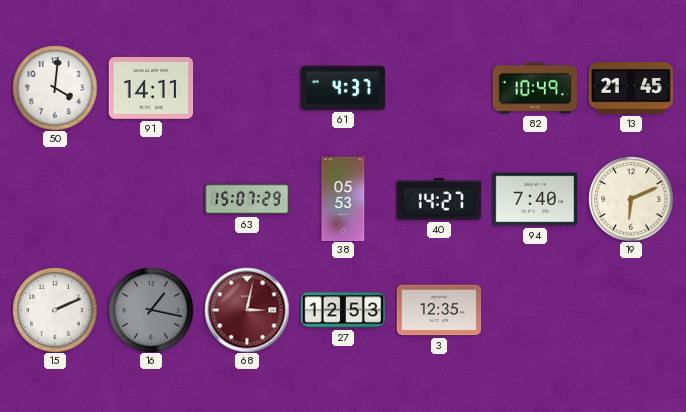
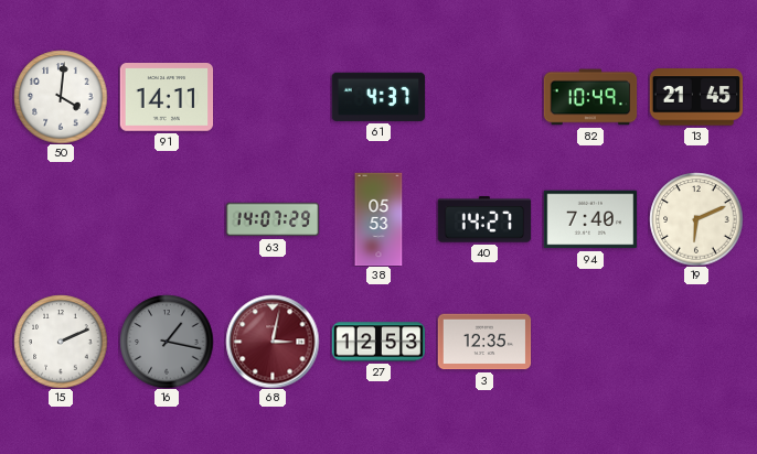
63: 15:07 -> 14:07 (273, 219)
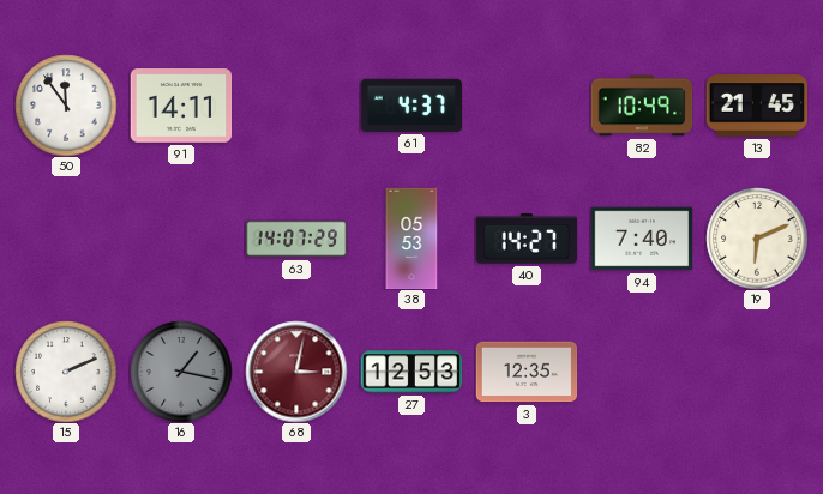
50: 4:01 -> 11:54 (66, 106)
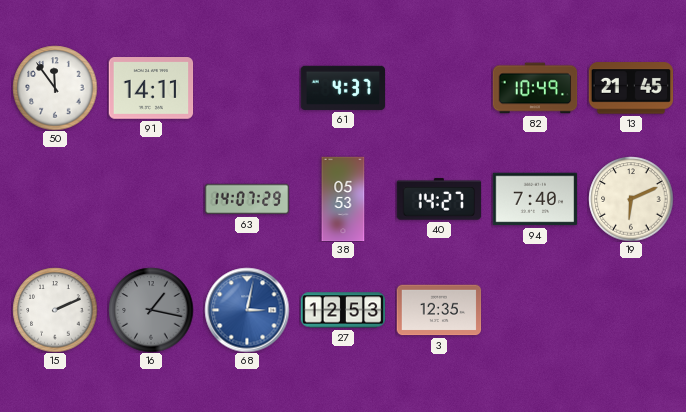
68 dial: burgundy -> blue (247, 310)
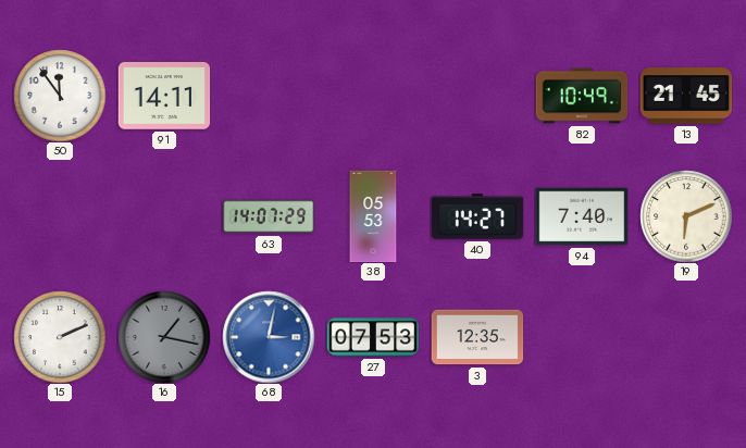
61: 4:37 -> none (342, 88)
27: 12:53 -> 07:53 (373, 337)
